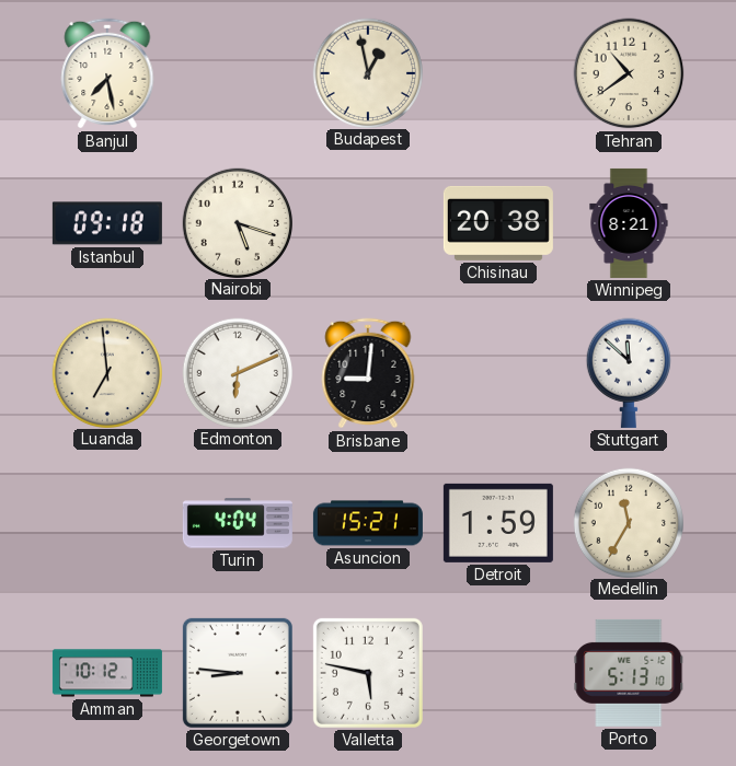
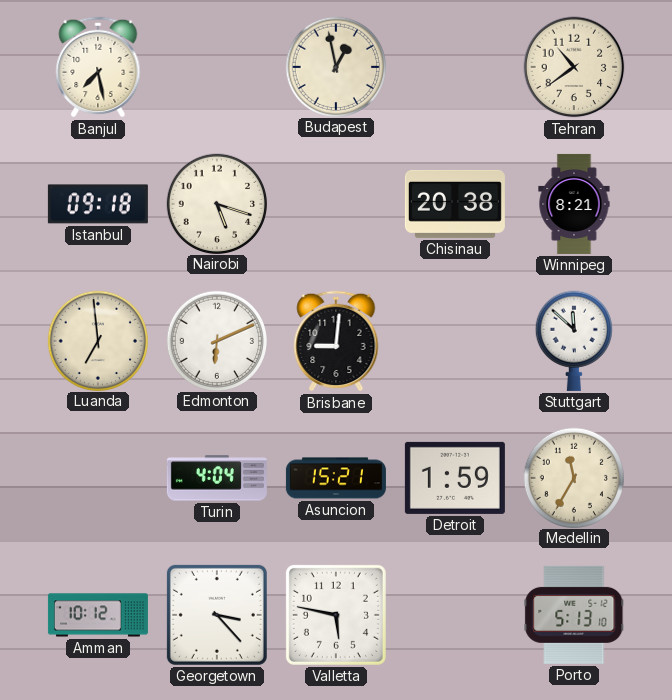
Georgetown: 8:46 -> 3:23 (217, 615)
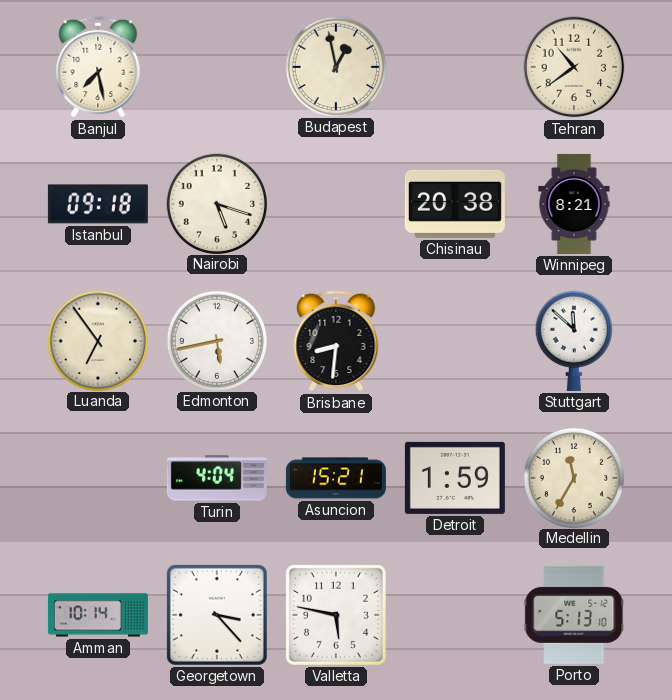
Luanda: 6:59 -> 6:54 (97, 340)
Edmonton: 6:11 -> 5:43 (216, 340)
Brisbane: 9:01 -> 8:31 (336, 341)
Amman: 10:12 -> 10:14 (98, 615)
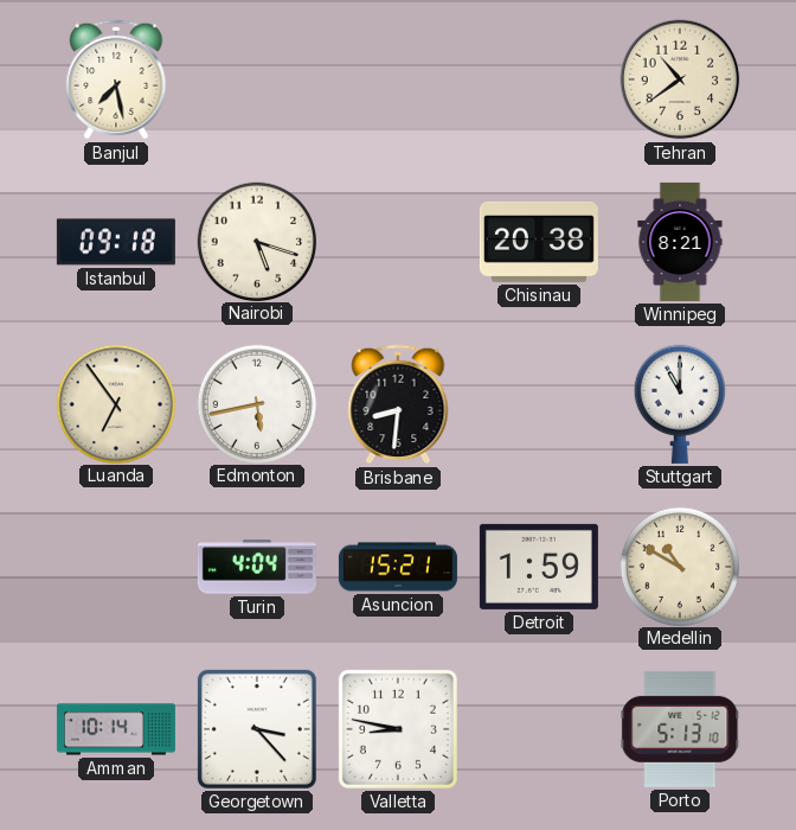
Budapest: 12:58 -> none (335, 66)
Stuttgart: 11:52 -> 11:00 (680, 404)
Medellin: 11:35 -> 10:50 (679, 566)
Valletta: 5:47 -> 8:47 (398, 729)
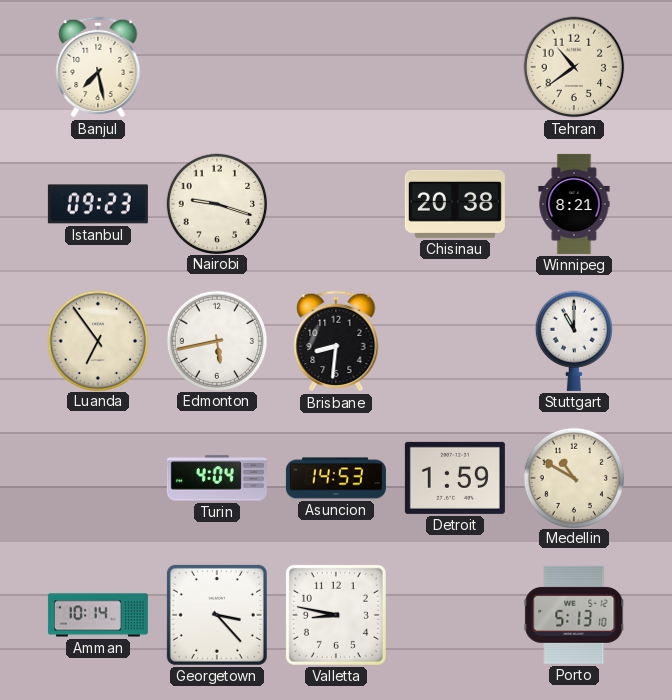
Istanbul: 09:18 -> 09:23 (98, 204)
Nairobi: 5:18 -> 9:18 (216, 203)
Asuncion: 15:21 -> 14:53 (336, 478)
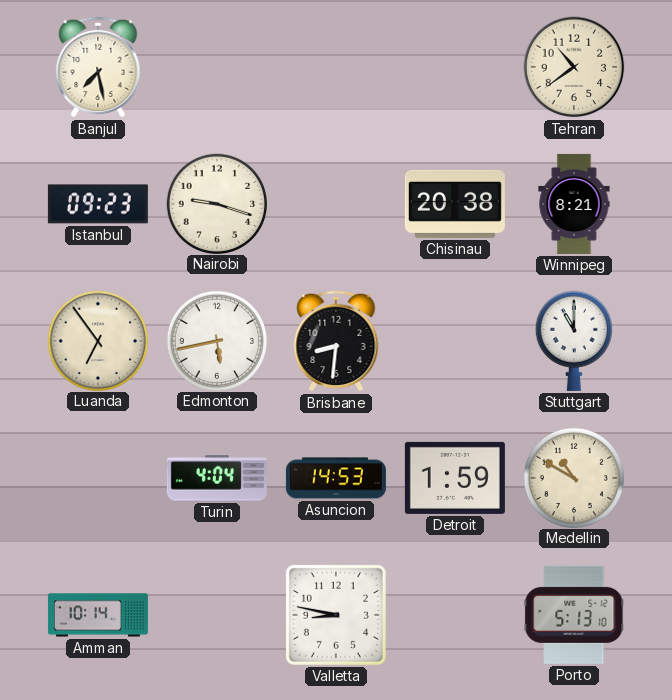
Georgetown: 3:23 -> none (217, 615)
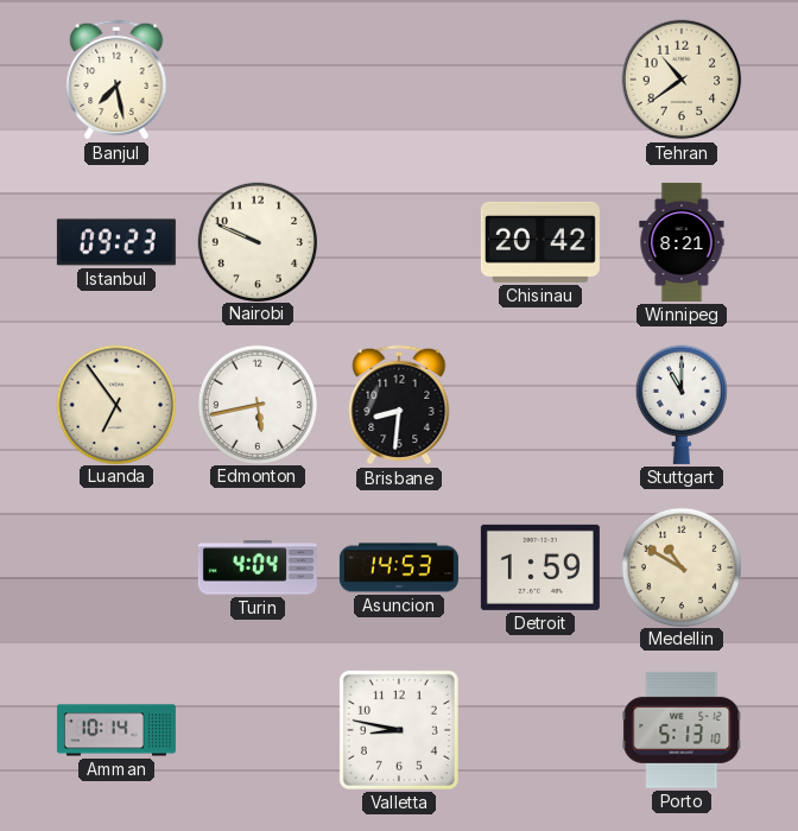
Nairobi: 9:18 -> 9:49 (256, 241)
Chisinau: 20:38 -> 20:42 (540, 242)
